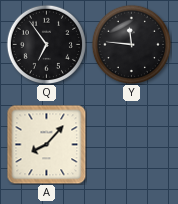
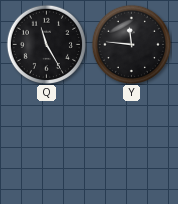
Q: 6:54 -> 11:25 (46, 44)
A: 8:07 -> none (46, 144)
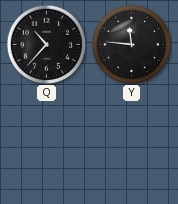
Q: 11:25 -> 10:37 (46, 44)
